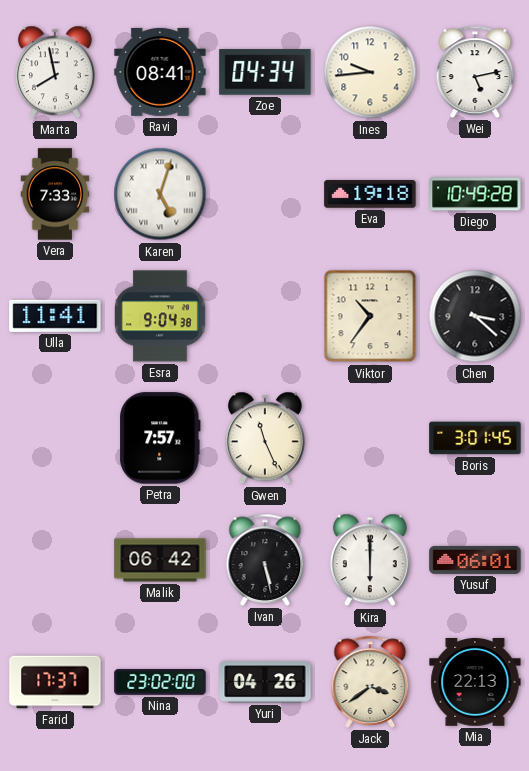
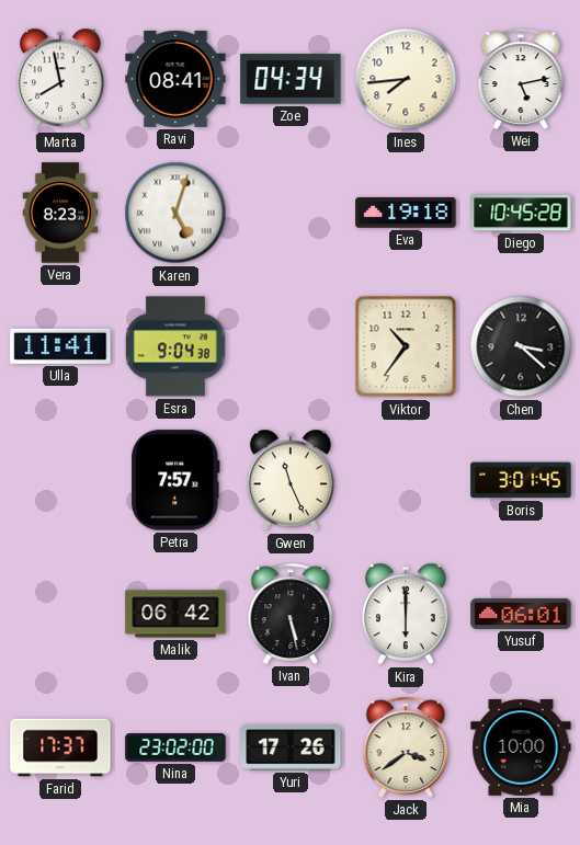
Ines: 9:44 -> 7:44 (406, 79)
Vera: 7:33 -> 8:23 (60, 213)
Diego: 10:49 -> 10:45 (521, 213)
Yuri: 04:26 -> 17:26 (291, 747)
Mia: 22:13 -> 10:00 (521, 749)
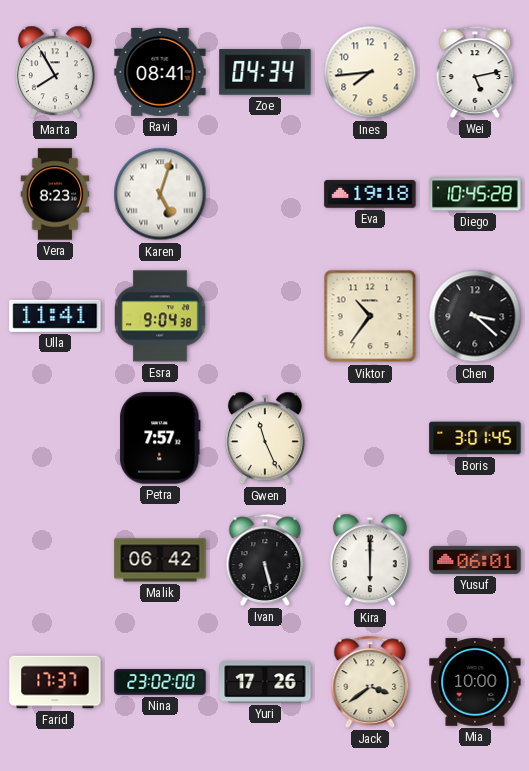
Marta: 7:58 -> 7:55 (55, 72)
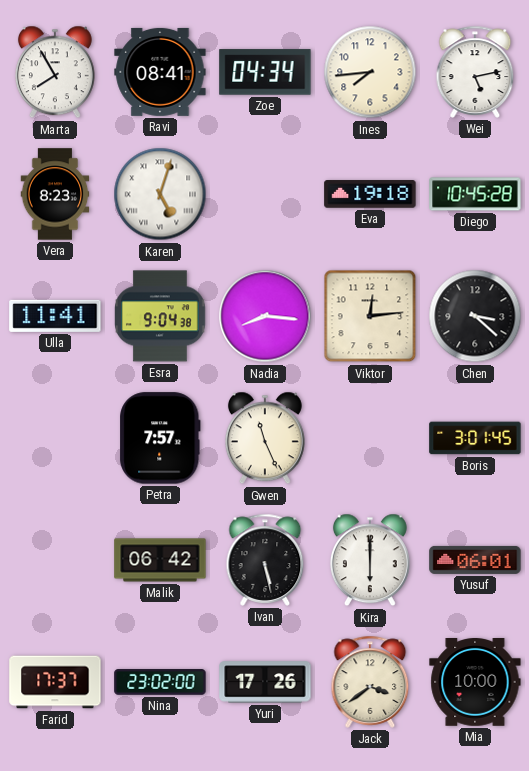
Nadia: none -> 8:16 (265, 316)
Viktor: 10:36 -> 12:14 (370, 316)
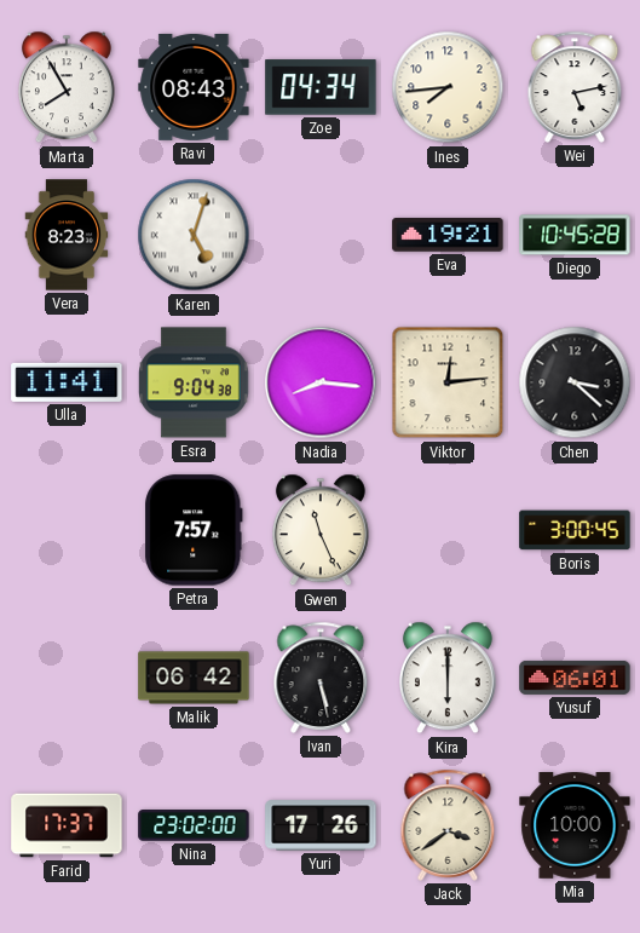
Ravi: 08:41 -> 08:43 (194, 87)
Eva: 19:18 -> 19:21 (448, 235)
Boris: 3:01 -> 3:00 (575, 530)
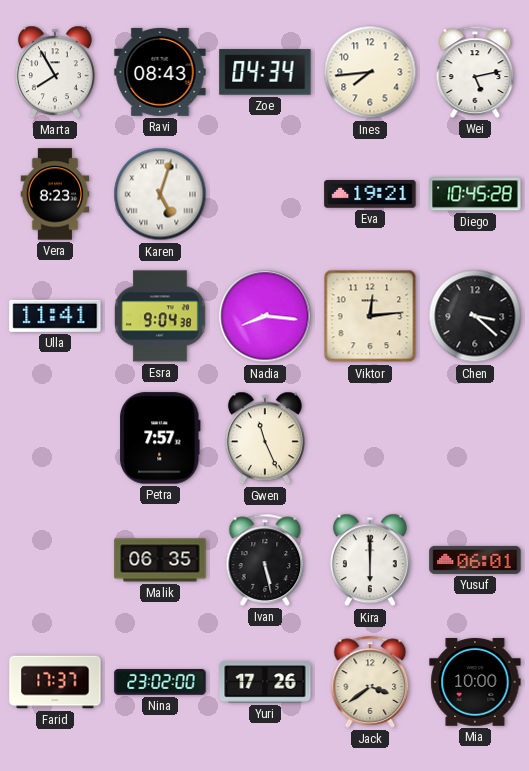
Boris: 3:00 -> none (575, 530)
Malik: 06:42 -> 06:35 (160, 560)
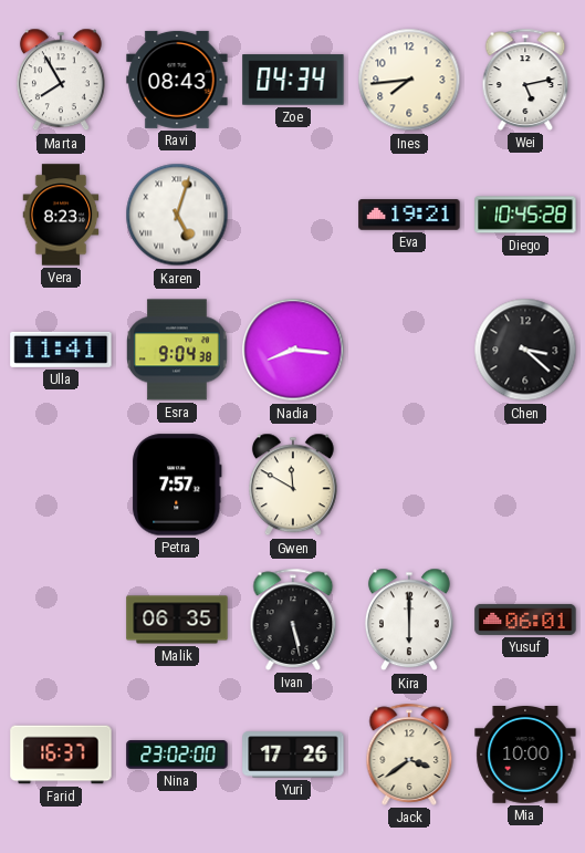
Viktor: 12:14 -> none (370, 316)
Gwen: 11:26 -> 11:50 (293, 485)
Farid: 17:37 -> 16:37 (61, 755)
